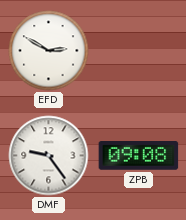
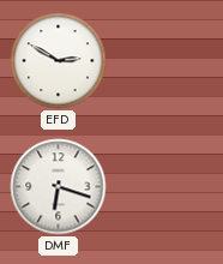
DMF: 9:24 -> 6:18 (59, 187)
ZPB: 09:08 -> none (139, 156)
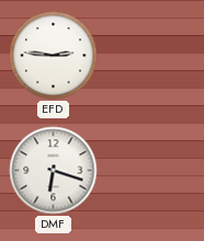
EFD: 2:50 -> 2:46 (54, 56)
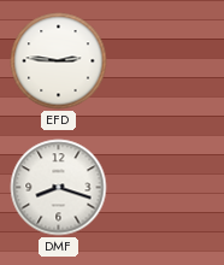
DMF: 6:18 -> 8:18 (59, 188)
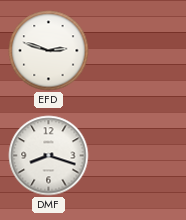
EFD: 2:46 -> 2:48 (49, 51)
